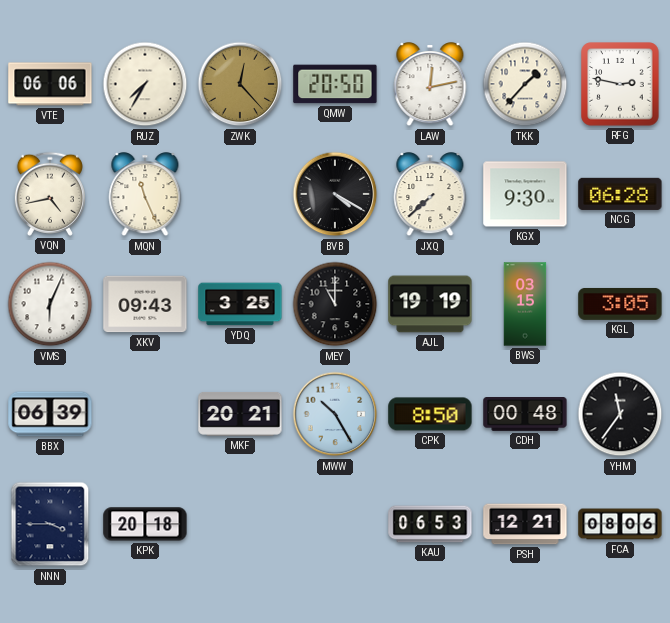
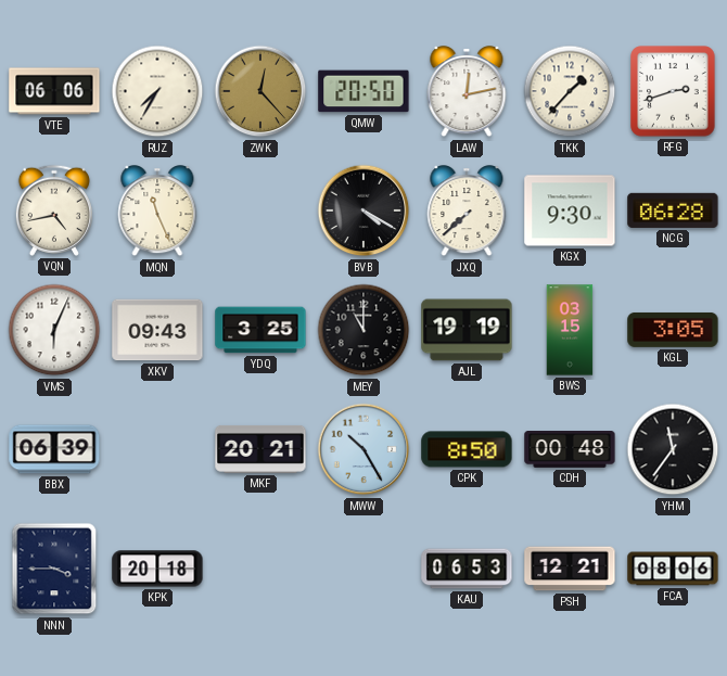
RFG: 2:47 -> 2:42 (673, 91)
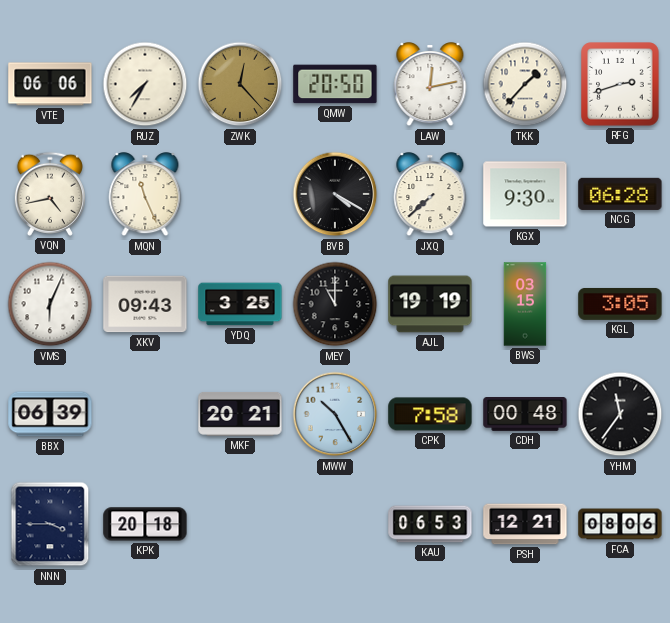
CPK: 8:50 -> 7:58 (430, 414)
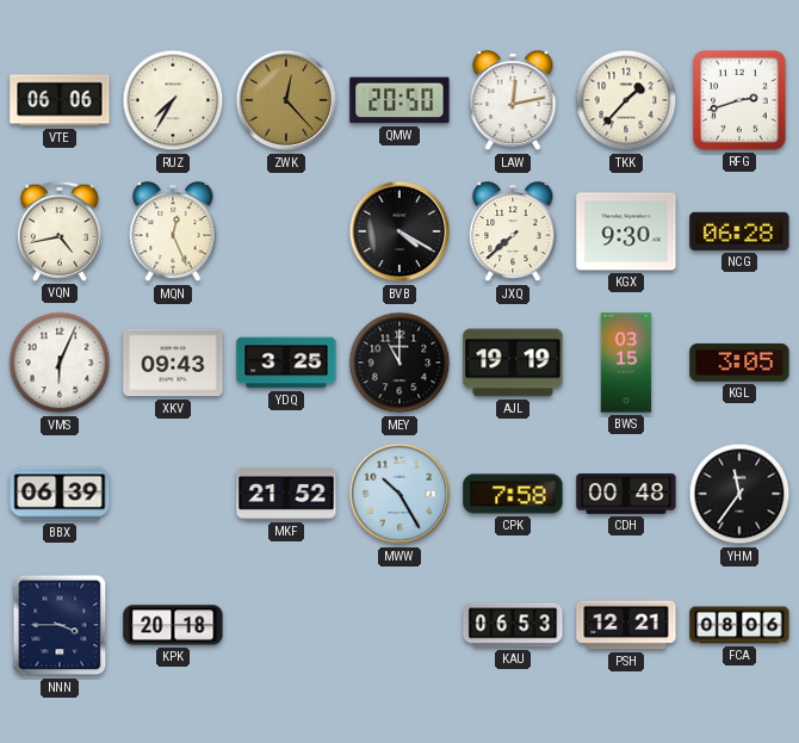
MQN: 11:26 -> 12:26 (173, 233)
MKF: 20:21 -> 21:52 (286, 494)
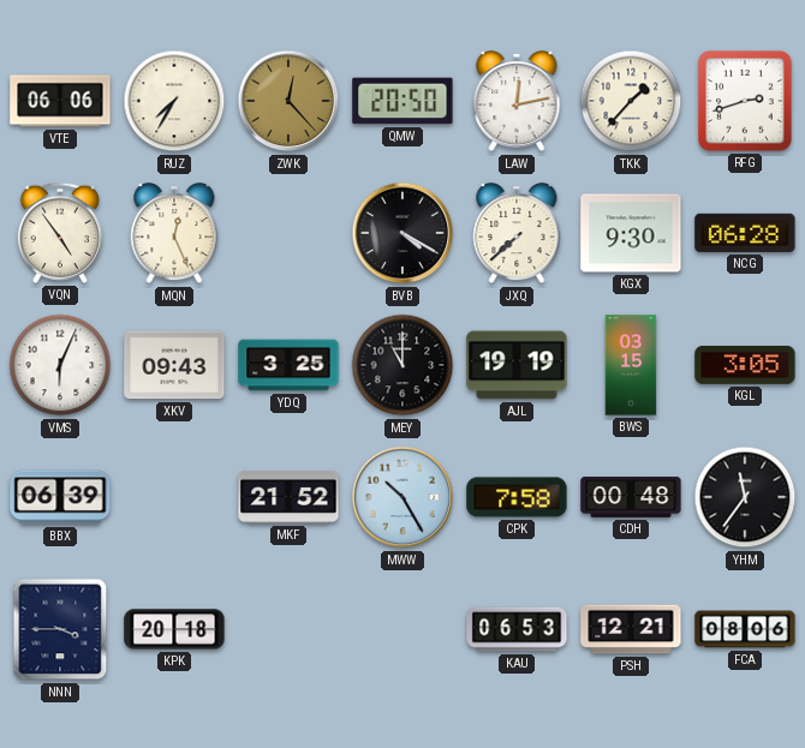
VQN: 4:43 -> 4:54 (60, 233)
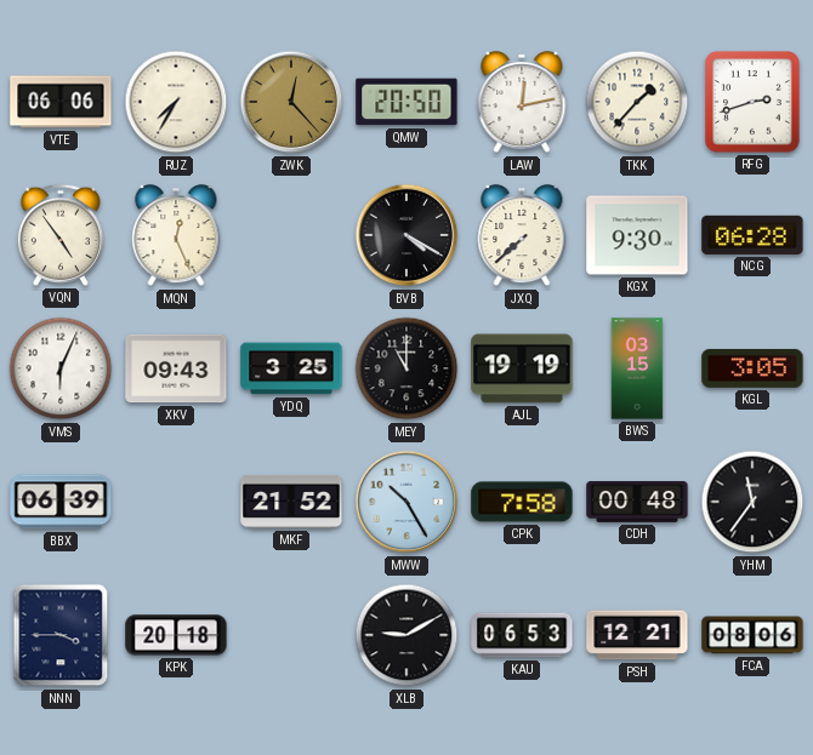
XLB: none -> 9:10 (406, 635)
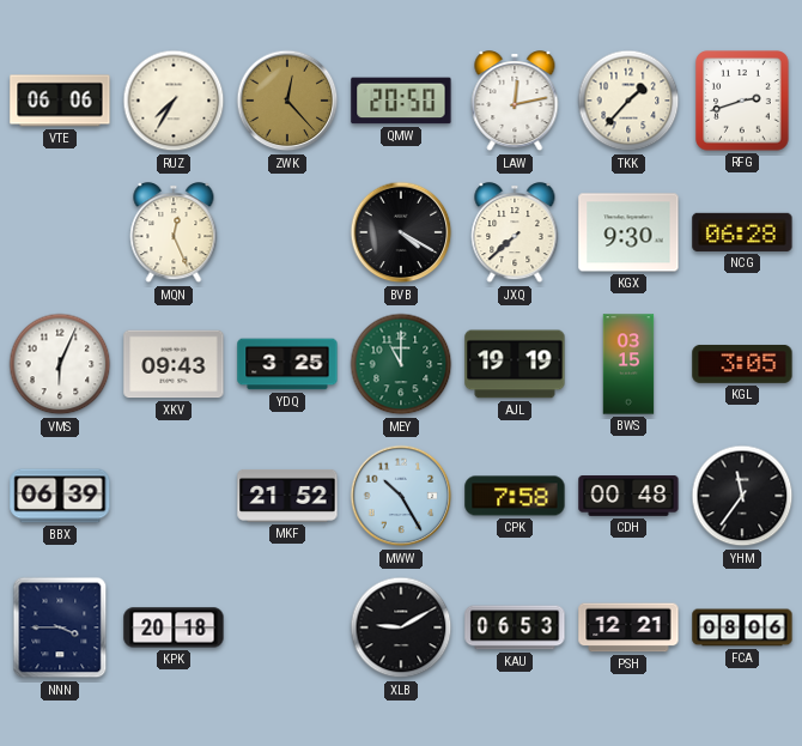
VQN: 4:54 -> none (61, 235)
MEY dial: black -> green (401, 364)
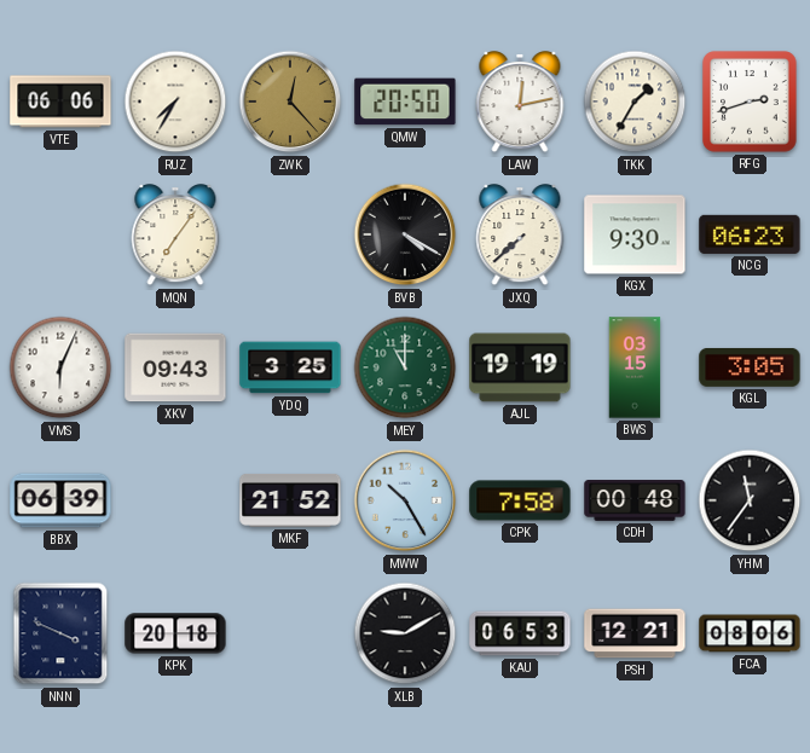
TKK: 1:37 -> 1:35 (635, 102)
MQN: 12:26 -> 7:06 (175, 236)
NCG: 06:28 -> 06:23 (750, 234)
NNN: 3:45 -> 3:49 (60, 633)
